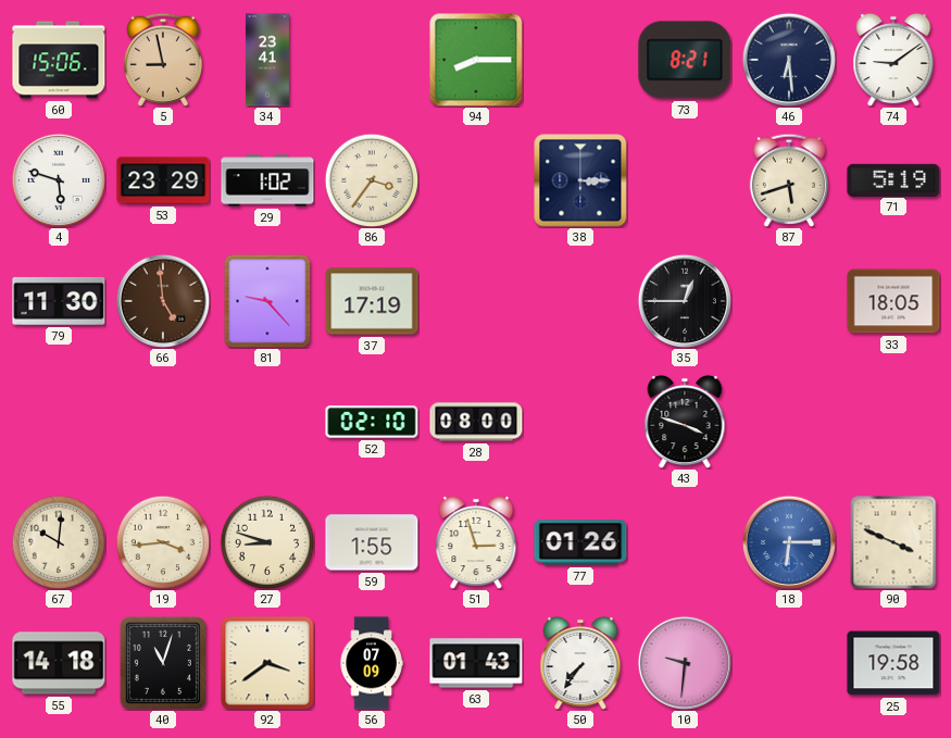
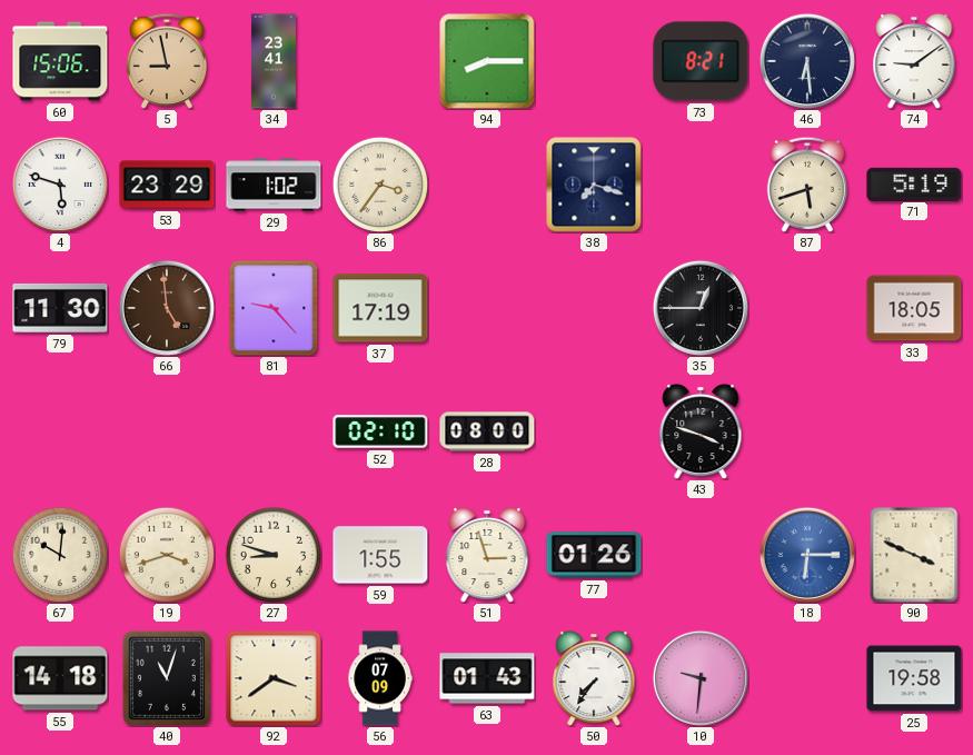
38: 3:15 -> 7:18 (594, 185)
19: 3:44 -> 3:42 (167, 555)
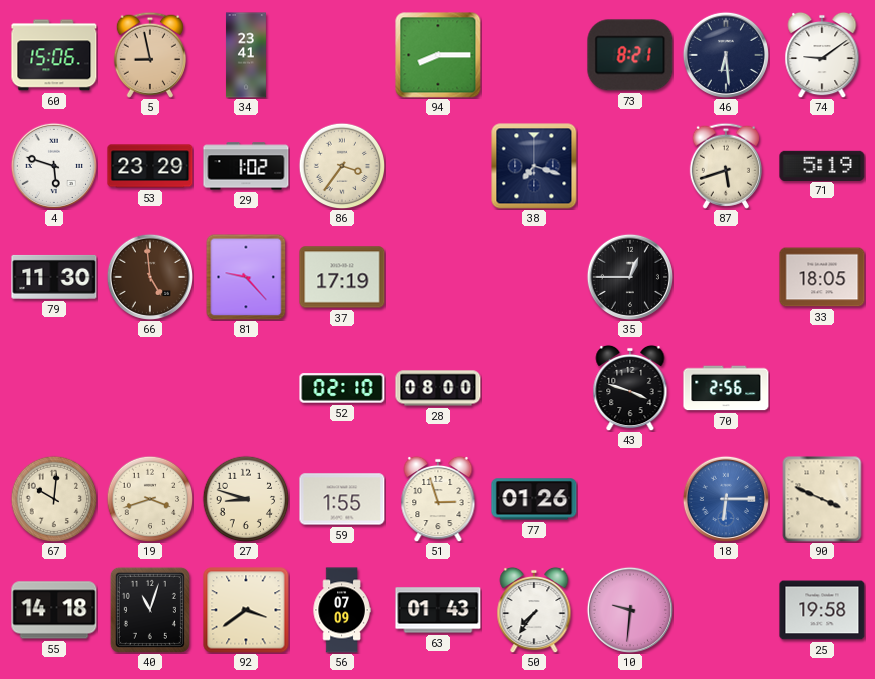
70: none -> 2:56 (726, 388)
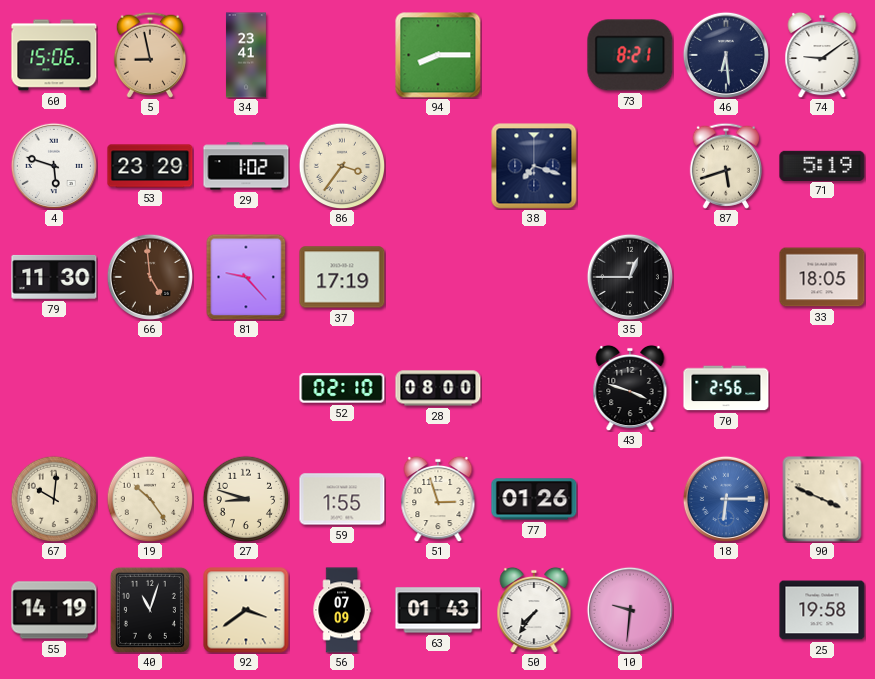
19: 3:42 -> 10:24 (150, 499)
55: 14:18 -> 14:19 (54, 610)
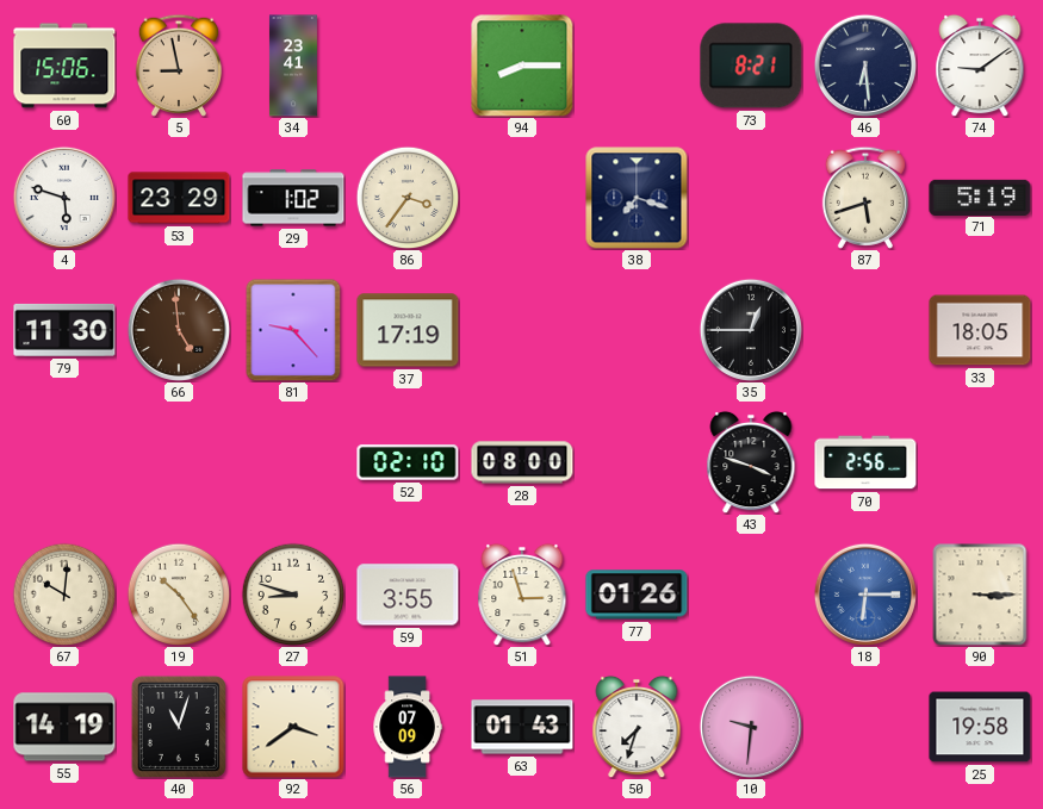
59: 1:55 -> 3:55 (408, 595)
90: 3:49 -> 3:15 (980, 595)
50: 7:36 -> 7:33 (637, 727)
